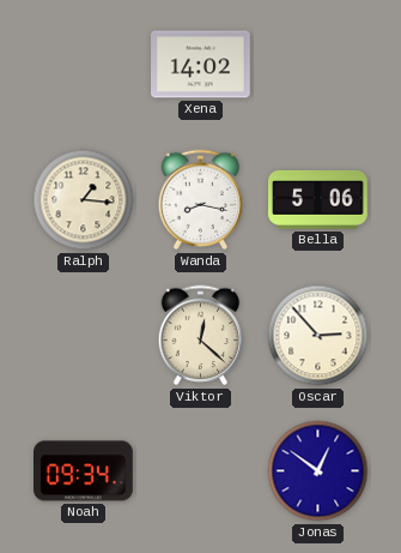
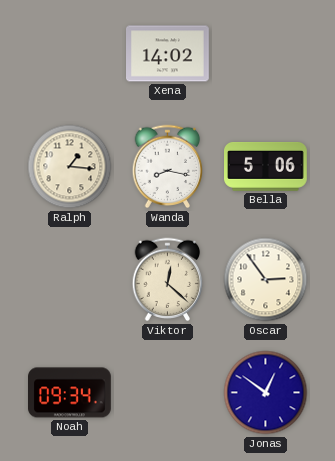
Oscar: 2:53 -> 2:54 (266, 280)
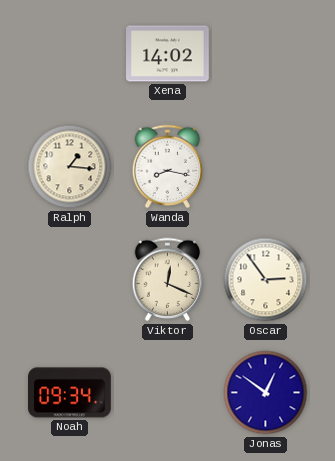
Bella: 5:06 -> none (266, 166)
Viktor: 12:22 -> 12:19 (168, 280)
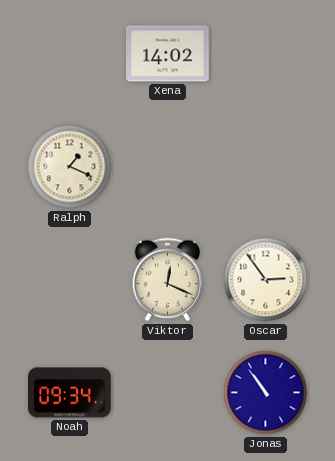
Ralph: 1:16 -> 1:19 (70, 167)
Wanda: 8:17 -> none (168, 167)
Jonas: 12:51 -> 10:54 (266, 393)
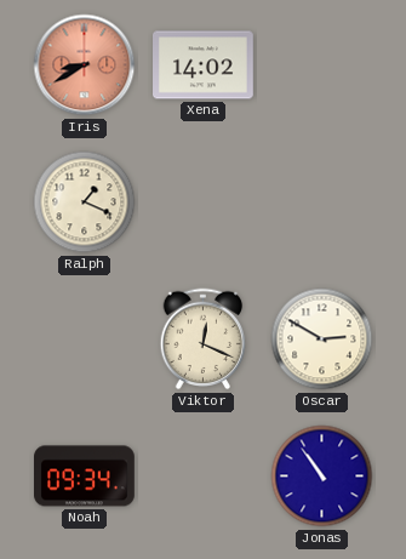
Iris: none -> 8:40 (85, 65)
Oscar: 2:54 -> 2:50 (322, 340)
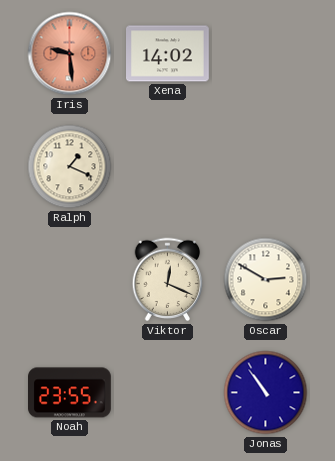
Iris: 8:40 -> 9:29 (70, 54)
Noah: 09:34 -> 23:55 (70, 393)
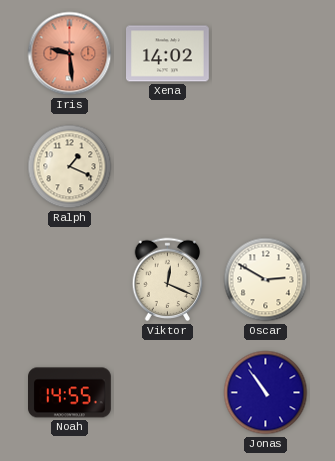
Noah: 23:55 -> 14:55 (70, 393)
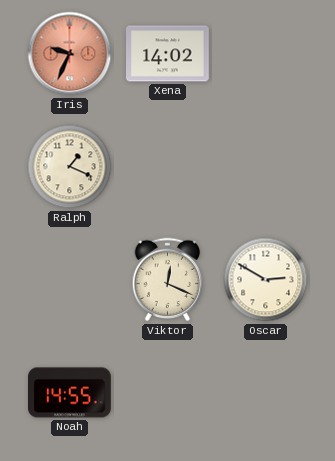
Iris: 9:29 -> 9:34 (70, 54)
Jonas: 10:54 -> none (266, 393)
